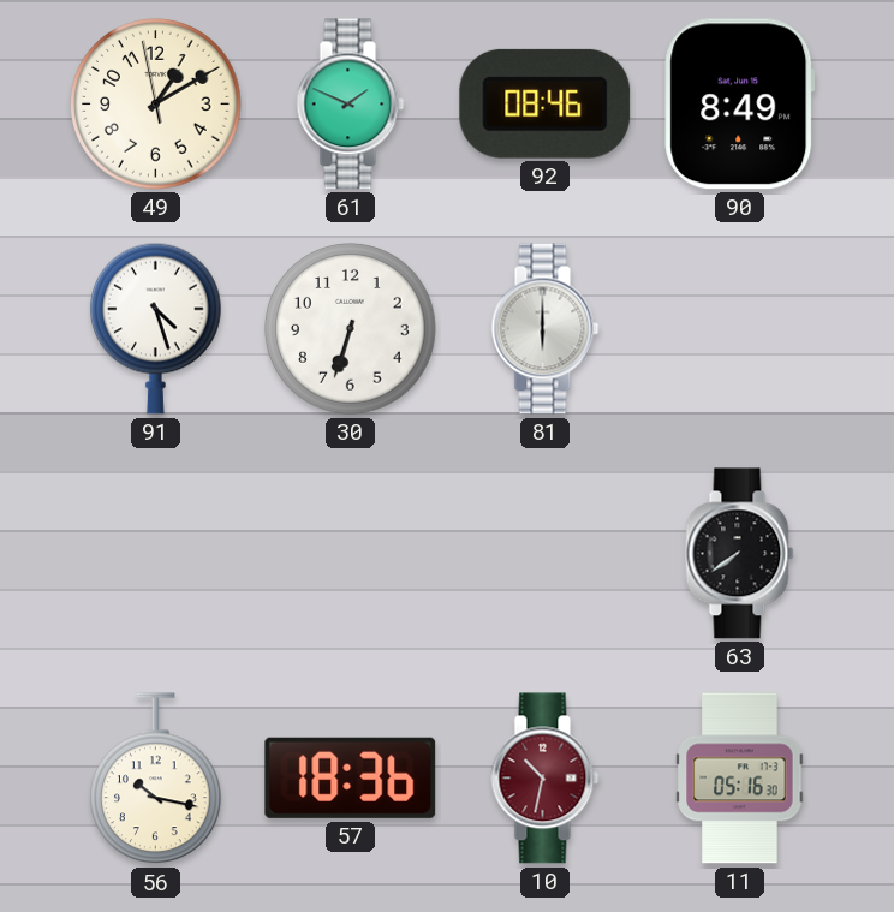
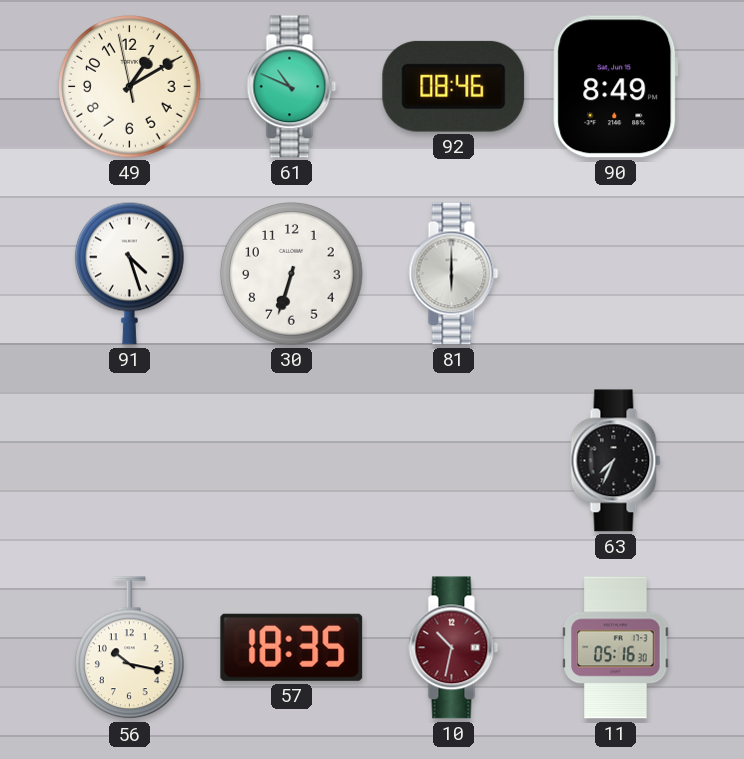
61: 1:49 -> 10:49 (292, 87)
63: 7:39 -> 7:34 (616, 461)
57: 18:36 -> 18:35 (292, 647)
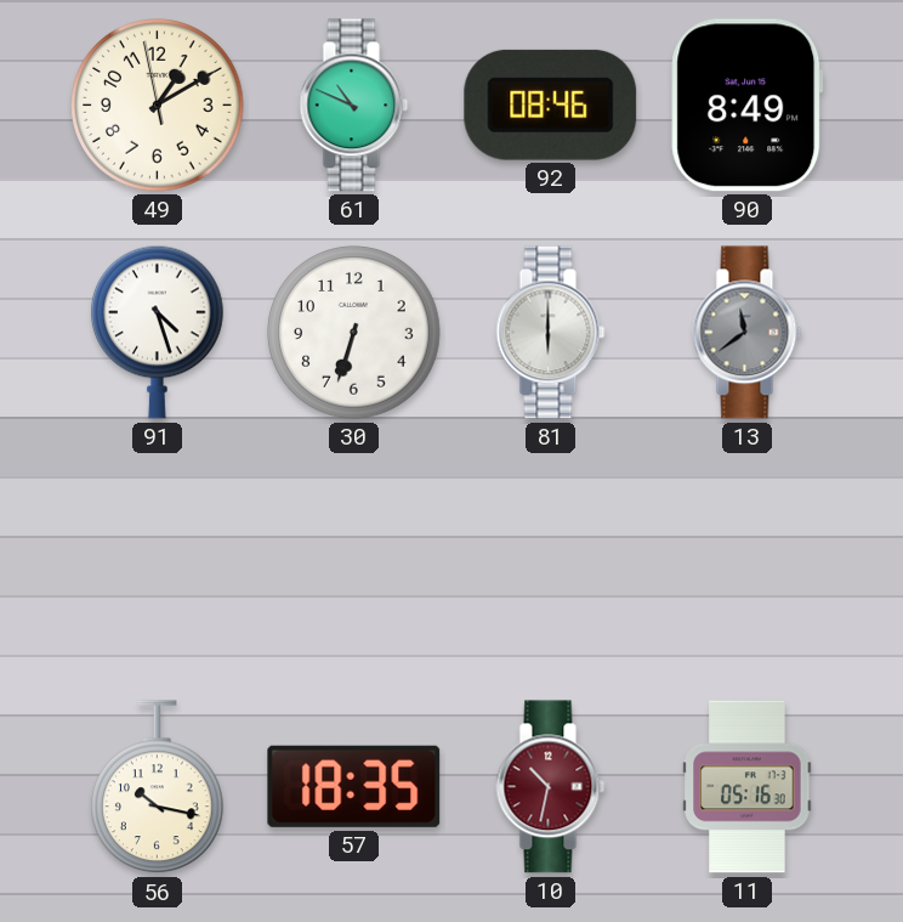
13: none -> 11:39 (748, 333)
63: 7:34 -> none (616, 461)
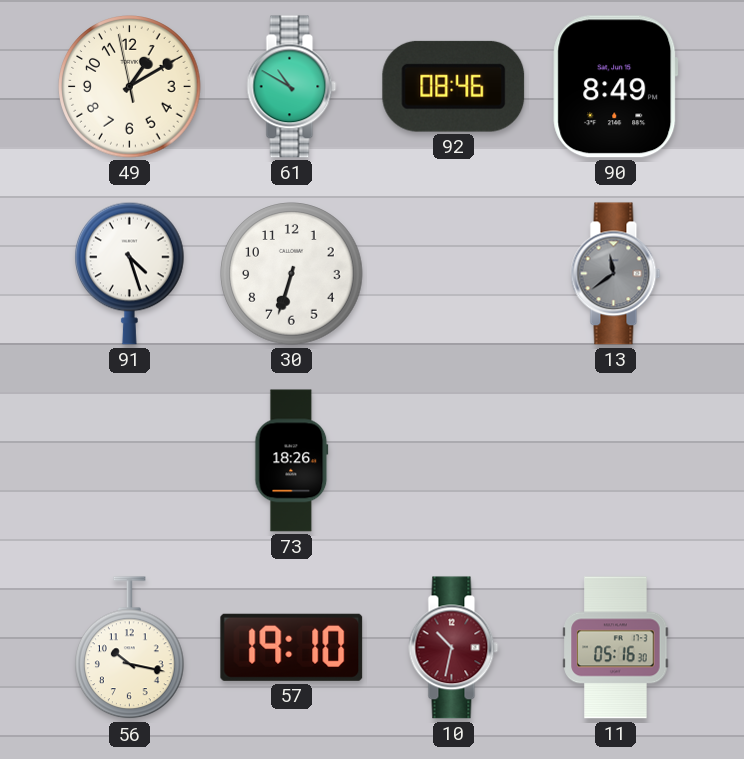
61: 10:49 -> 10:50 (292, 87)
81: 6:00 -> none (551, 333)
73: none -> 18:26 (292, 461)
57: 18:35 -> 19:10 (292, 647)
